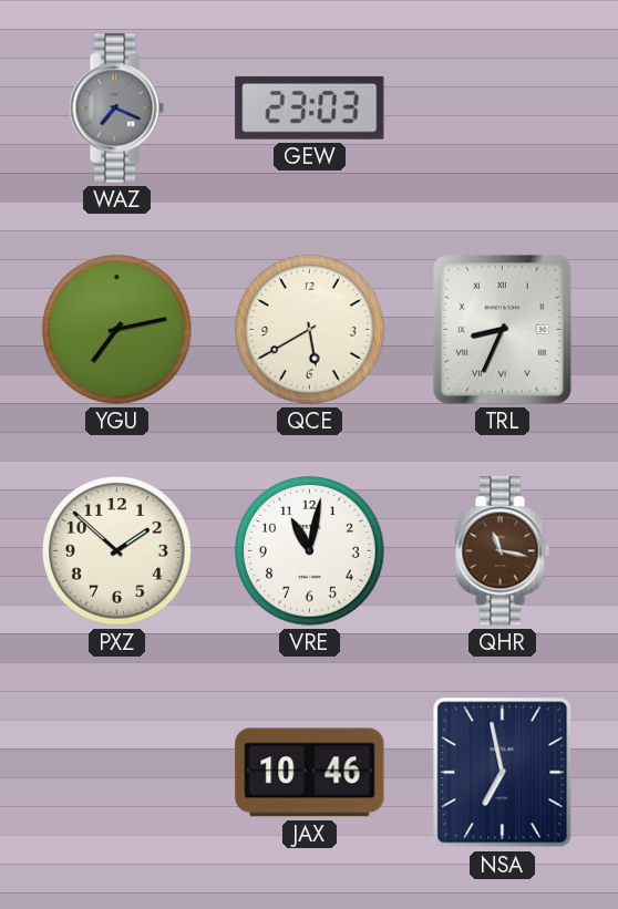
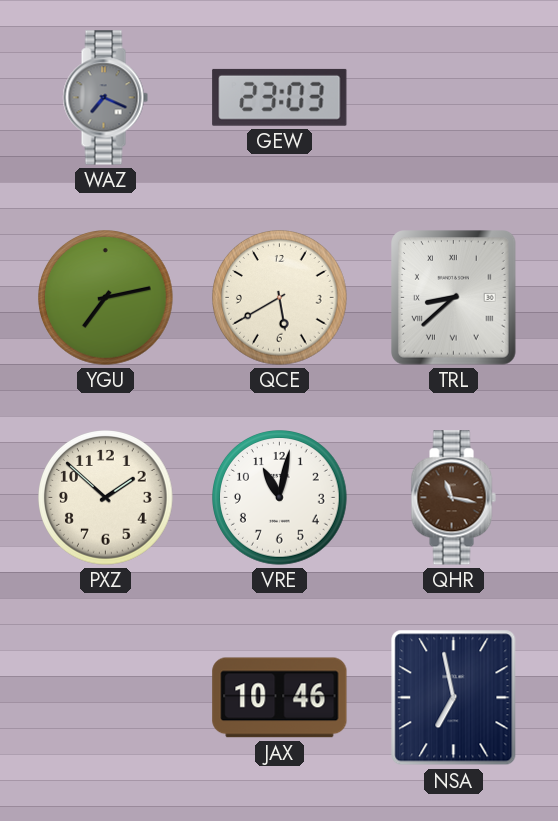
TRL: 8:34 -> 8:38 (454, 298)
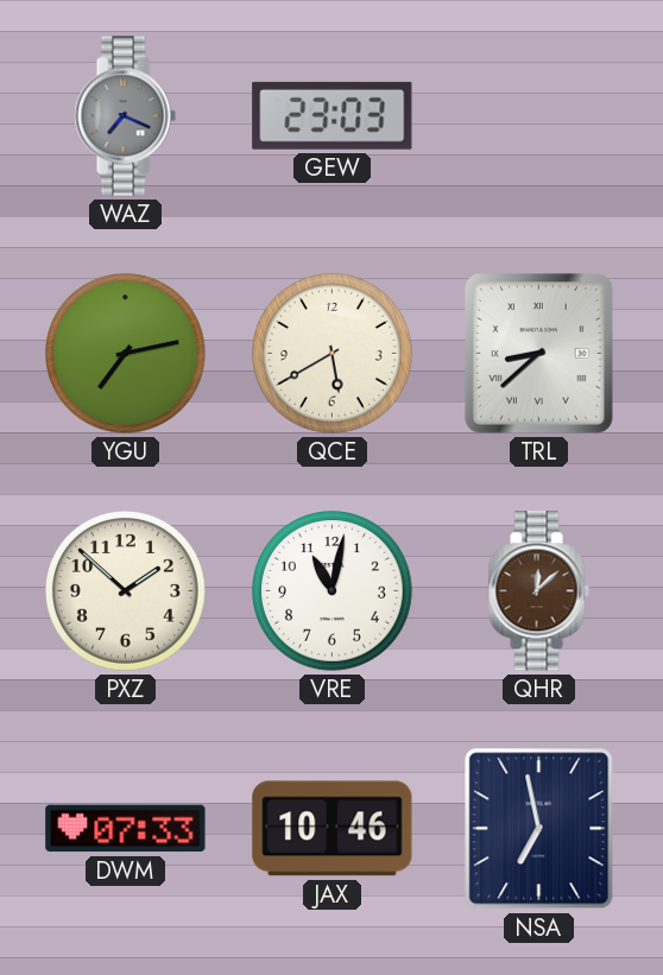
QHR: 11:17 -> 12:08 (538, 591)
DWM: none -> 07:33 (126, 829)
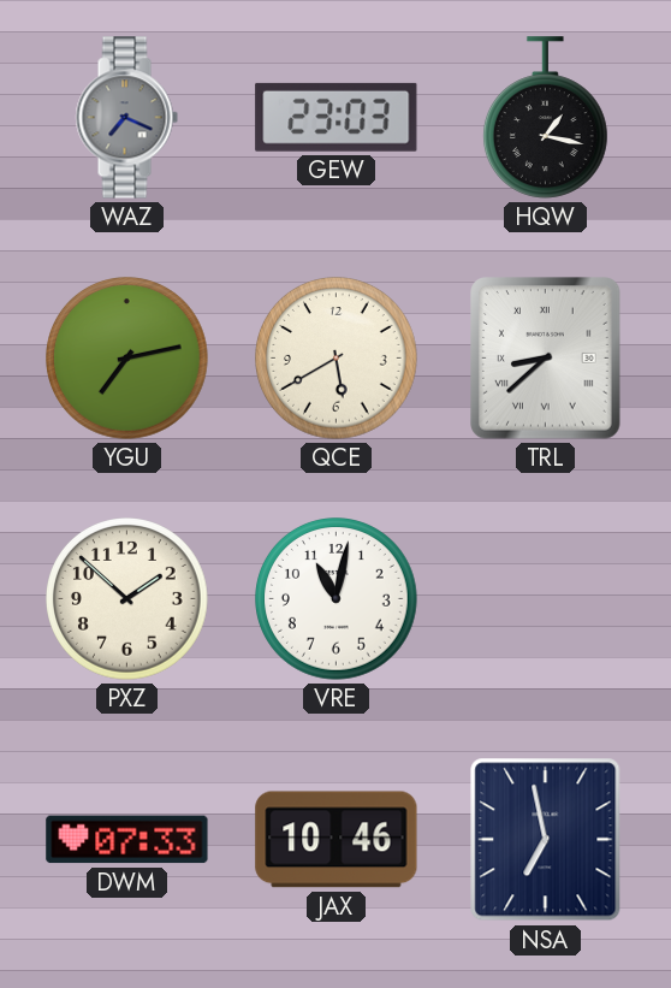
HQW: none -> 1:17 (545, 118)
QHR: 12:08 -> none (538, 591)
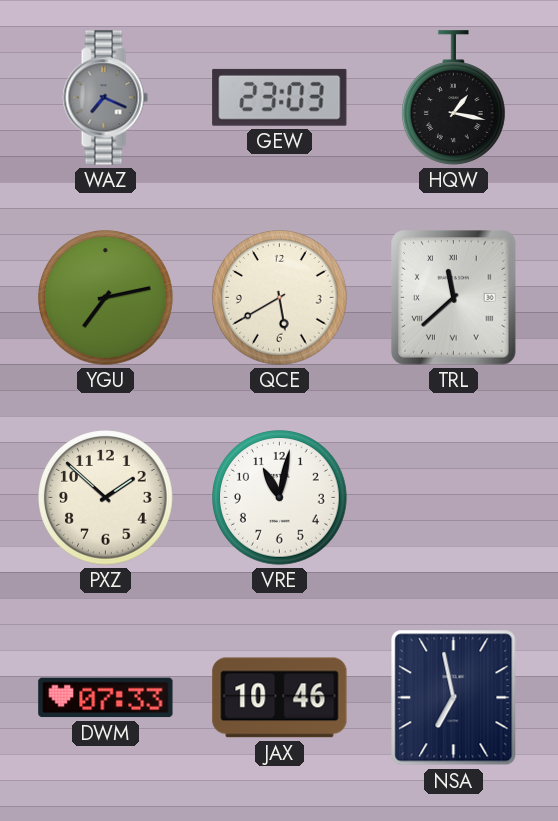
TRL: 8:38 -> 11:38 (454, 298)
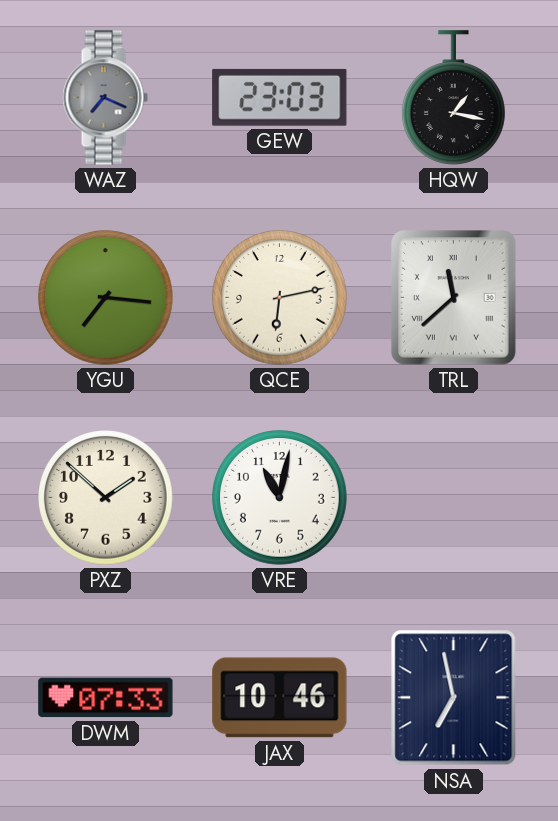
YGU: 7:13 -> 7:16 (106, 298)
QCE: 5:40 -> 6:13 (280, 298)
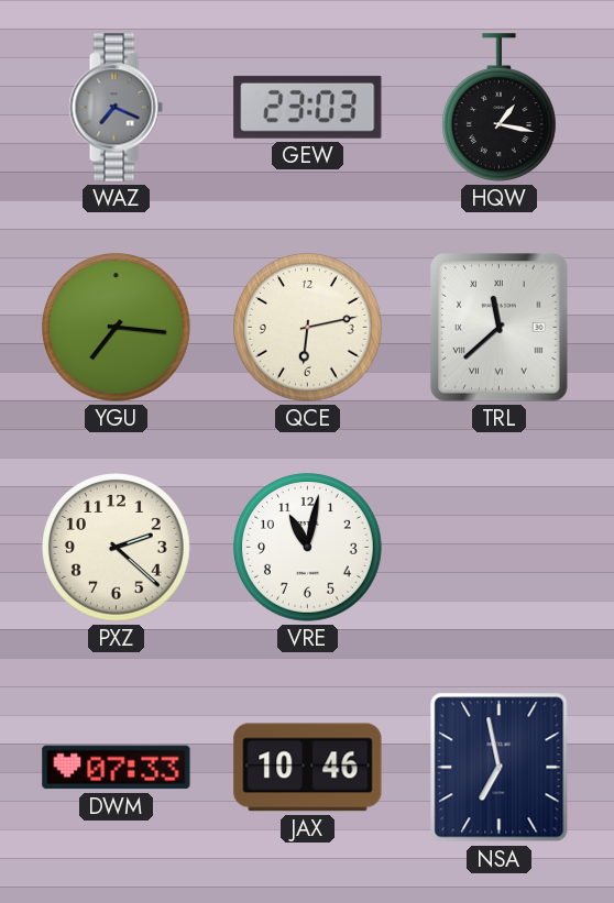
PXZ: 1:52 -> 2:22 (117, 548)
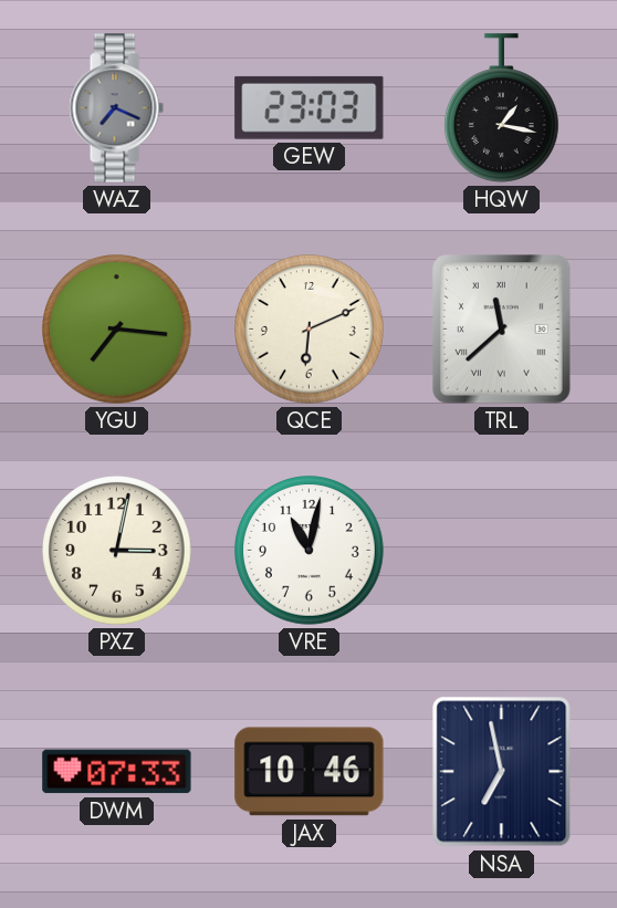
QCE: 6:13 -> 6:11 (310, 330)
PXZ: 2:22 -> 3:02 (117, 551)
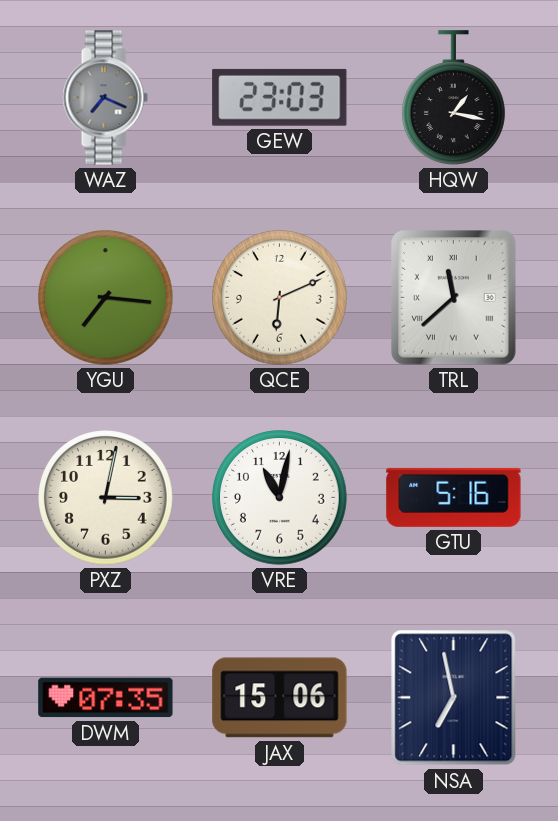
GTU: none -> 5:16 (454, 497)
DWM: 07:33 -> 07:35 (106, 698)
JAX: 10:46 -> 15:06 (280, 698)
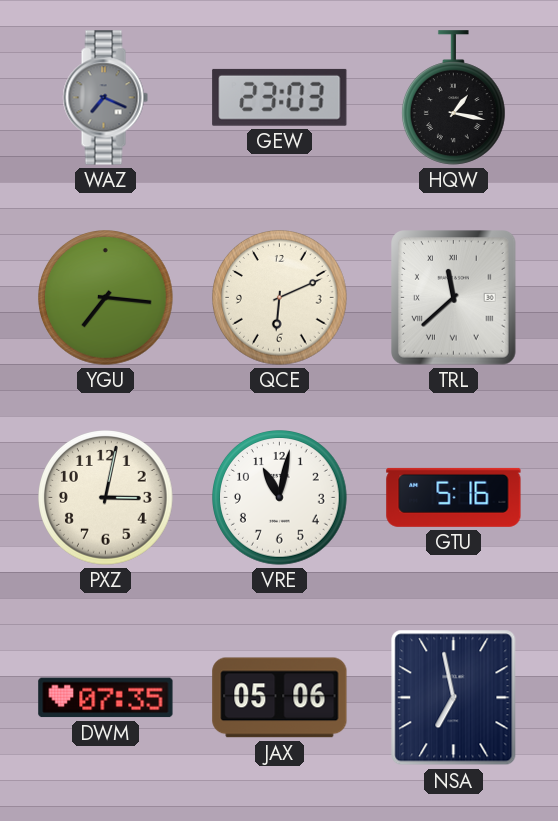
JAX: 15:06 -> 05:06 (280, 698)
